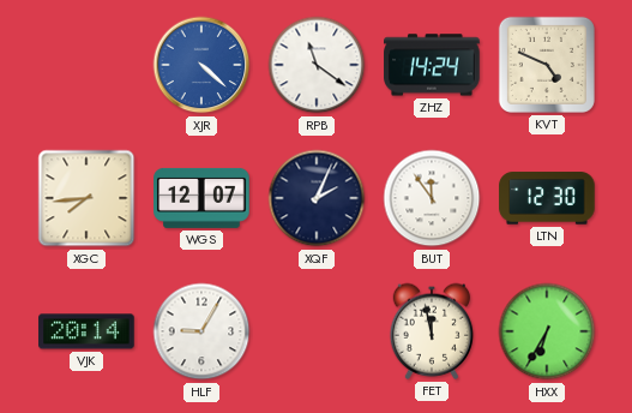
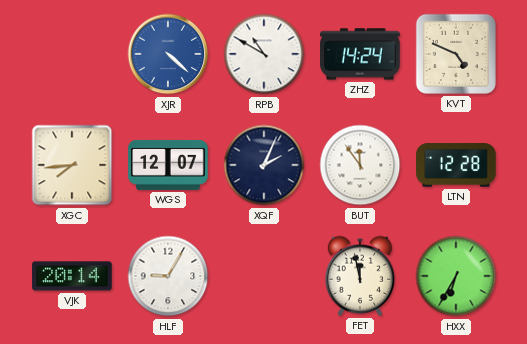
RPB: 11:21 -> 10:50 (264, 54)
LTN: 12:30 -> 12:28 (456, 165)
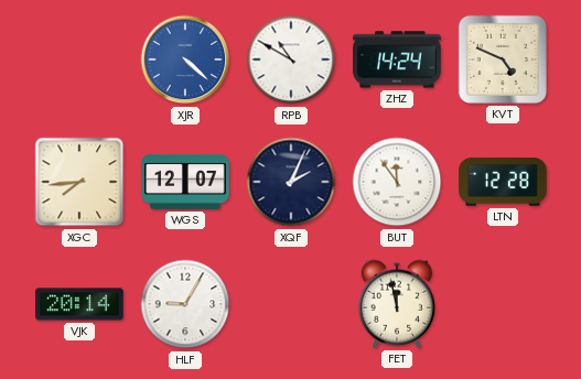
HXX: 6:35 -> none (456, 276)
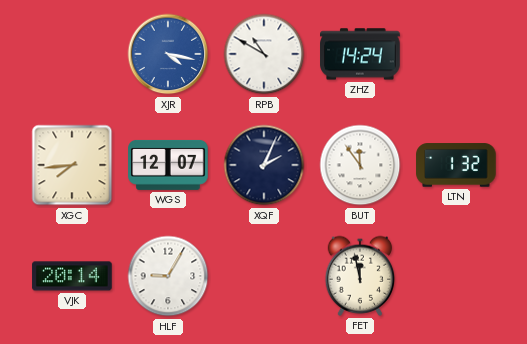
XJR: 4:22 -> 4:17 (168, 54)
KVT: 4:49 -> none (503, 59)
LTN: 12:28 -> 1:32 (456, 165)
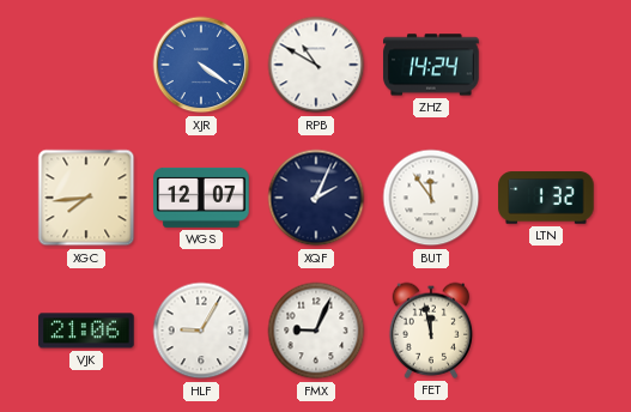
XJR: 4:17 -> 4:21 (201, 65)
VJK: 20:14 -> 21:06 (86, 331)
FMX: none -> 9:04 (316, 331)
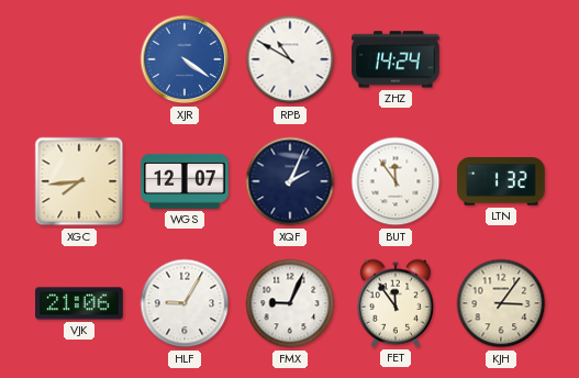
FET: 11:58 -> 11:54 (396, 303)
KJH: none -> 3:06 (501, 303)
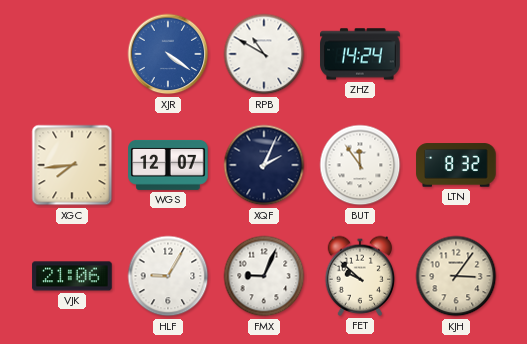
LTN: 1:32 -> 8:32 (456, 165)
FET: 11:54 -> 9:52 (360, 276)
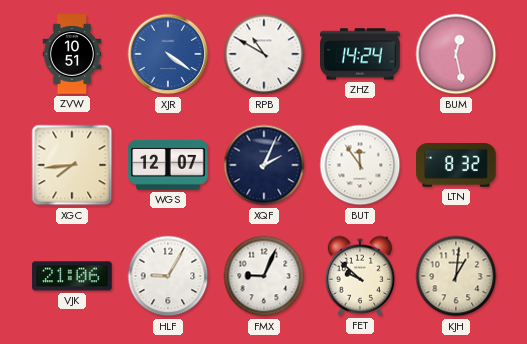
ZVW: none -> 10:51 (72, 54)
BUM: none -> 12:28 (456, 54)
KJH: 3:06 -> 1:01 (456, 276)
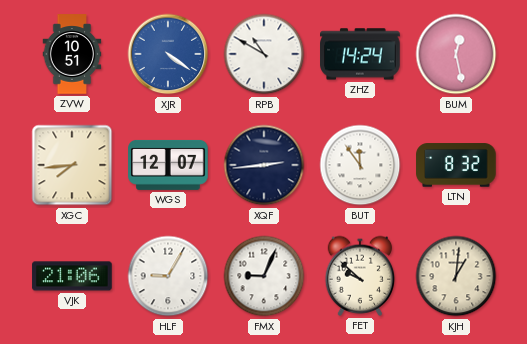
XQF: 2:04 -> 2:44 (264, 165)
